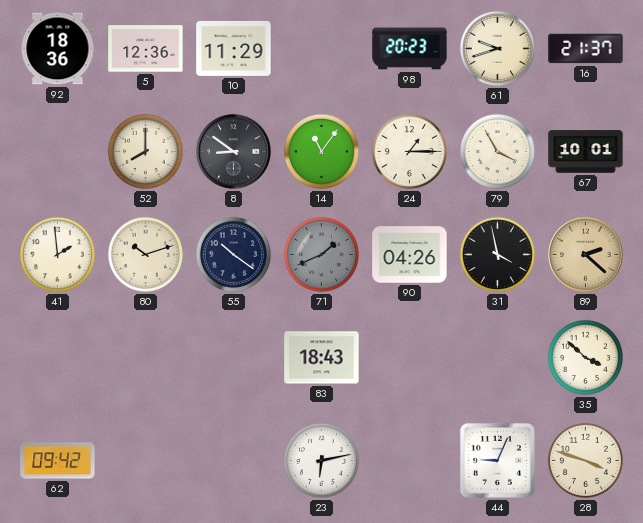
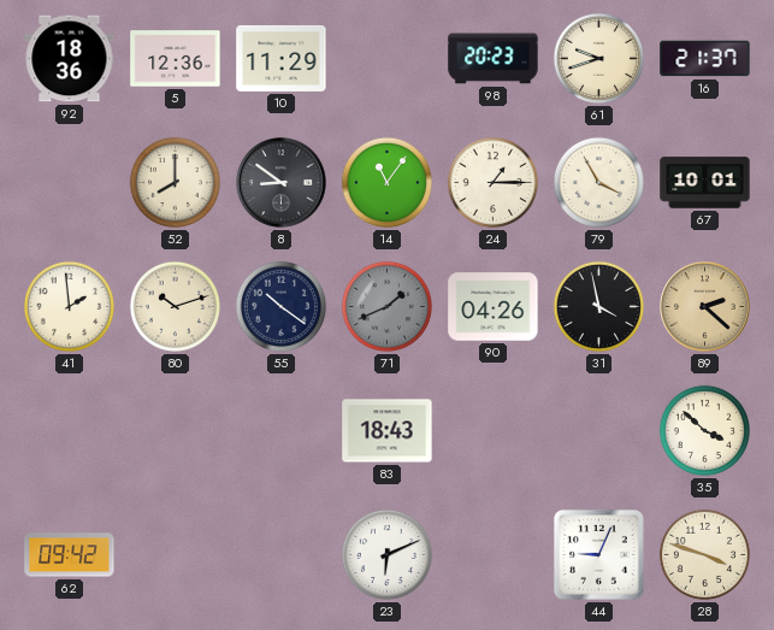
23: 6:13 -> 6:11 (386, 554)
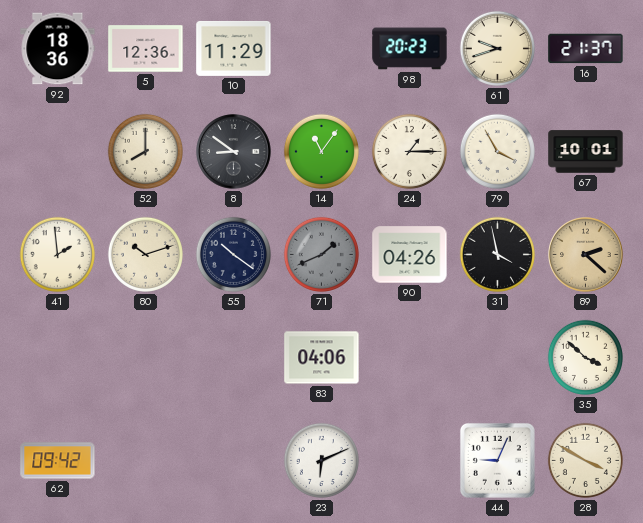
83: 18:43 -> 04:06 (322, 358)
28: 3:48 -> 3:50 (585, 460)
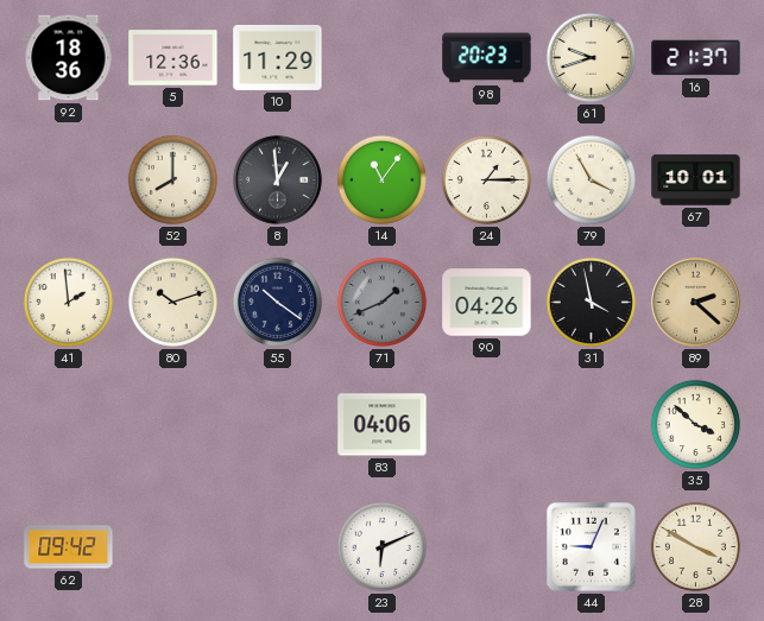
8: 8:51 -> 12:59 (278, 180)
